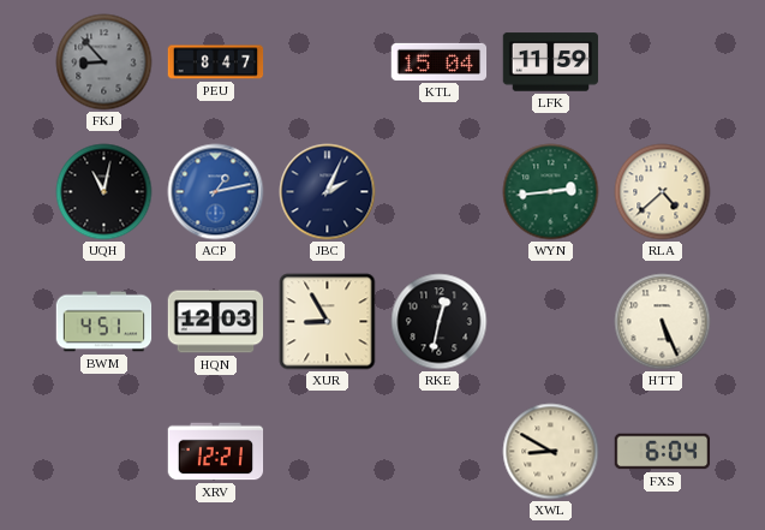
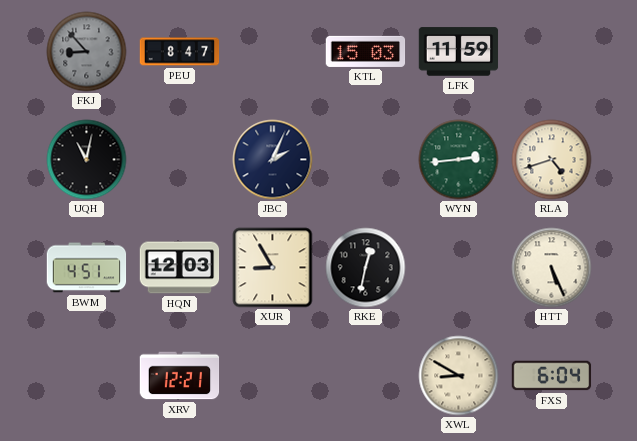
KTL: 15:04 -> 15:03 (366, 51)
ACP: 1:13 -> none (216, 192)
RLA: 4:38 -> 4:42 (552, 160)
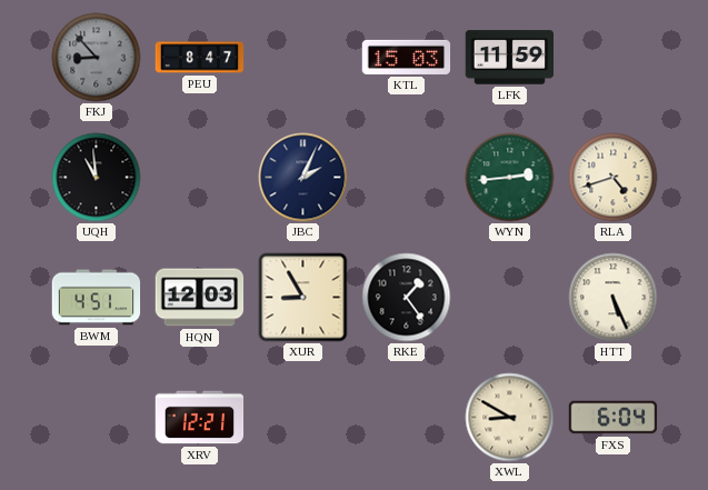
UQH: 11:02 -> 10:59 (97, 178)
RKE: 12:32 -> 1:24 (407, 298)
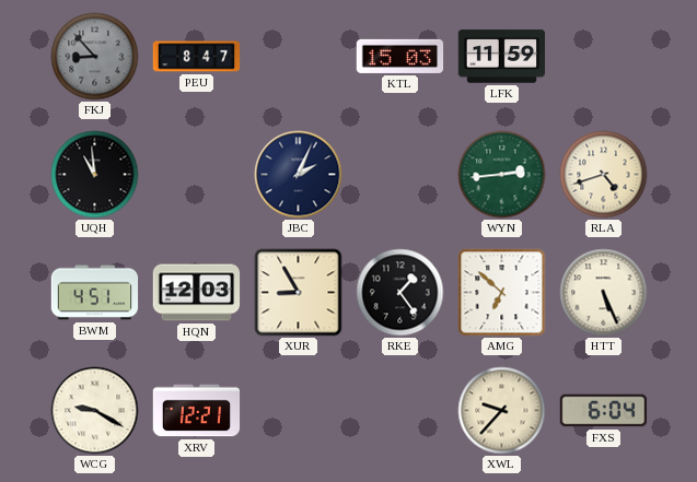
AMG: none -> 6:52 (502, 293)
WCG: none -> 9:20 (95, 411)
XWL: 8:50 -> 9:37 (502, 411)
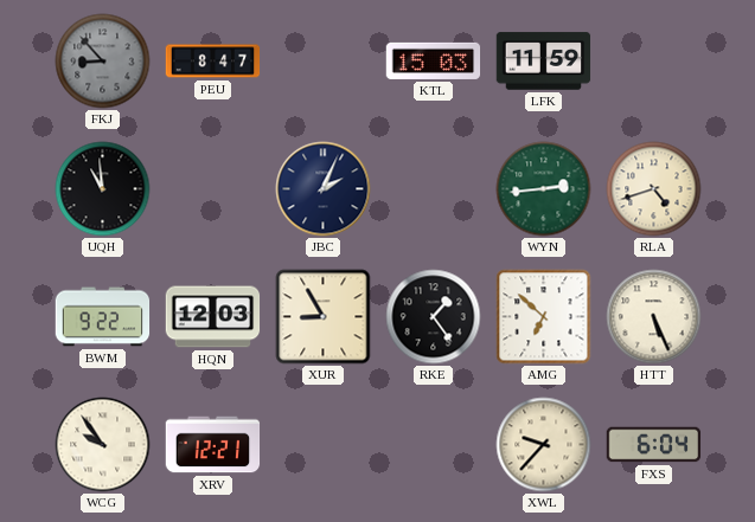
BWM: 4:51 -> 9:22 (103, 317)
WCG: 9:20 -> 9:54 (103, 445)
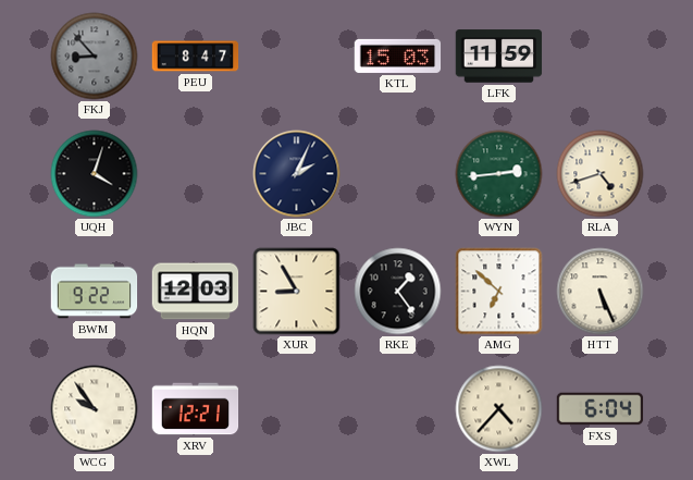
UQH: 10:59 -> 4:03 (95, 174)
XWL: 9:37 -> 4:37 (499, 409)
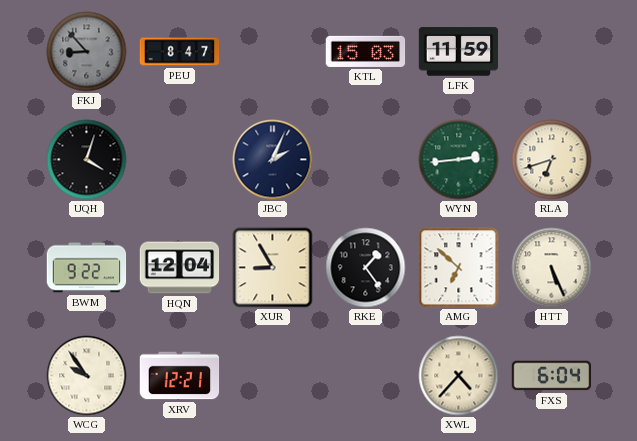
RLA: 4:42 -> 6:42 (552, 160)
HQN: 12:03 -> 12:04 (180, 268)
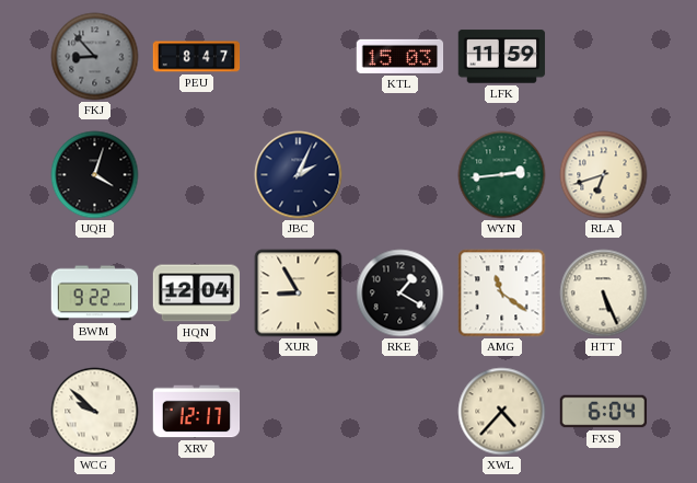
RKE: 1:24 -> 1:20 (400, 294)
AMG: 6:52 -> 11:21 (502, 294)
WCG: 9:54 -> 9:52 (95, 412)
XRV: 12:21 -> 12:17 (197, 412)
